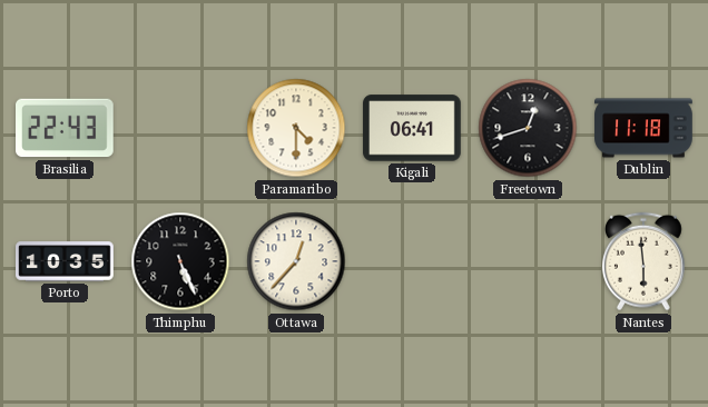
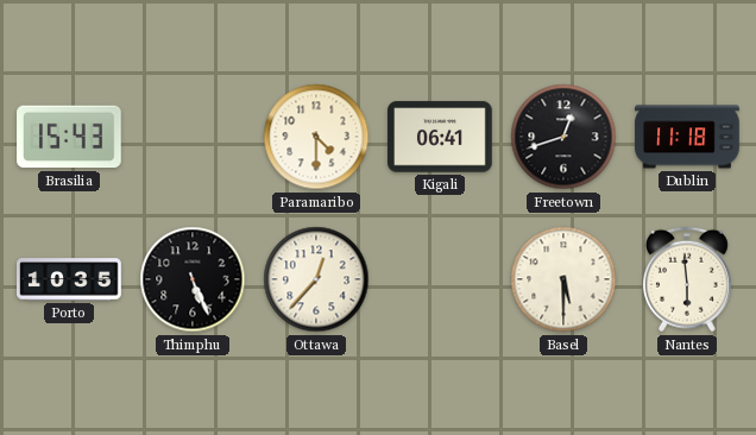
Brasilia: 22:43 -> 15:43 (70, 137)
Basel: none -> 5:30 (563, 279)
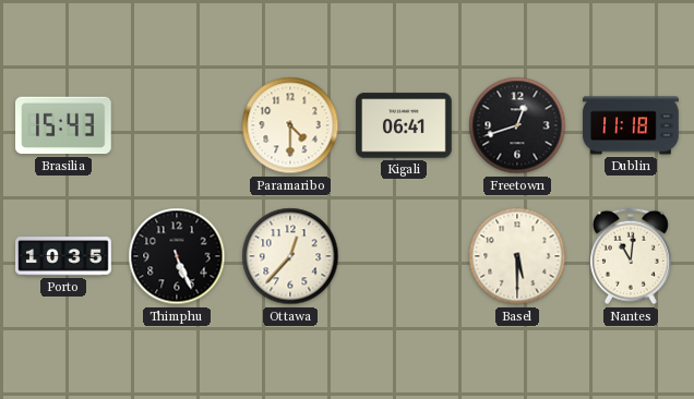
Nantes: 5:59 -> 11:01 (631, 256)
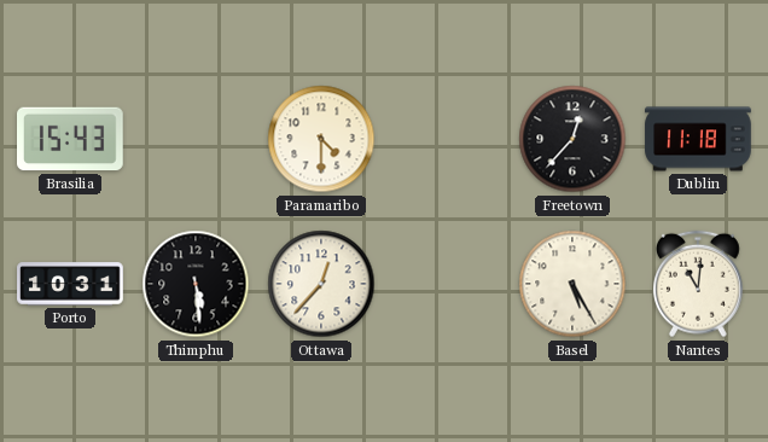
Kigali: 06:41 -> none (404, 125)
Freetown: 12:42 -> 12:37 (572, 139)
Porto: 10:35 -> 10:31 (70, 284)
Thimphu: 5:26 -> 5:29 (196, 284)
Basel: 5:30 -> 5:25 (572, 284)
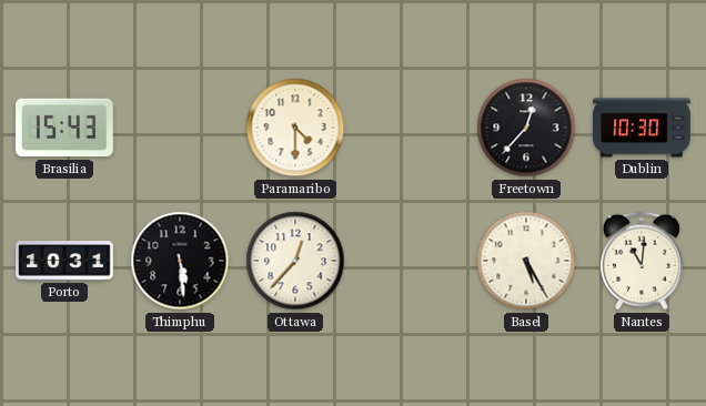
Dublin: 11:18 -> 10:30 (642, 128)
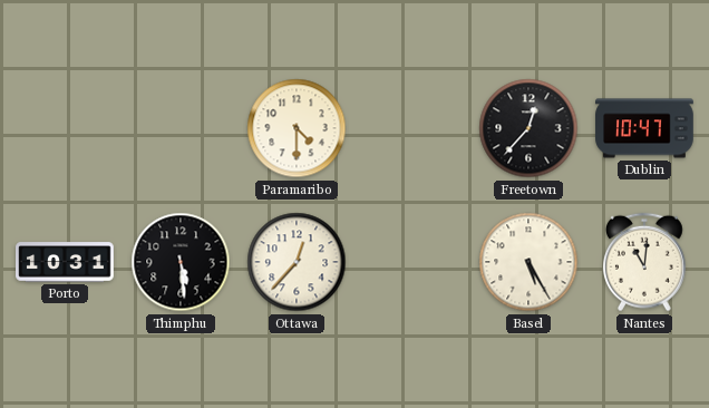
Brasilia: 15:43 -> none (65, 128)
Dublin: 10:30 -> 10:47 (644, 128)
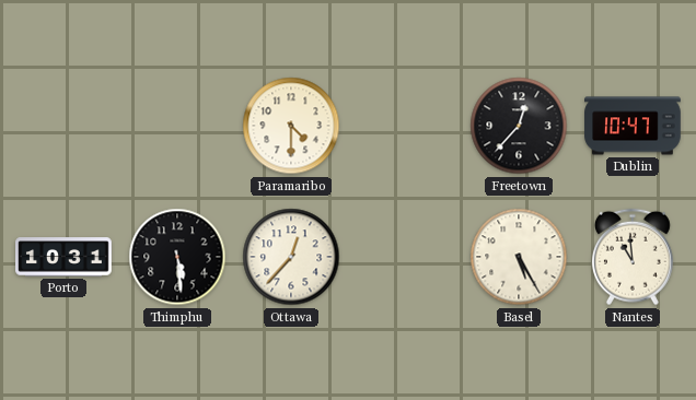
Nantes: 11:01 -> 10:59 (633, 257)
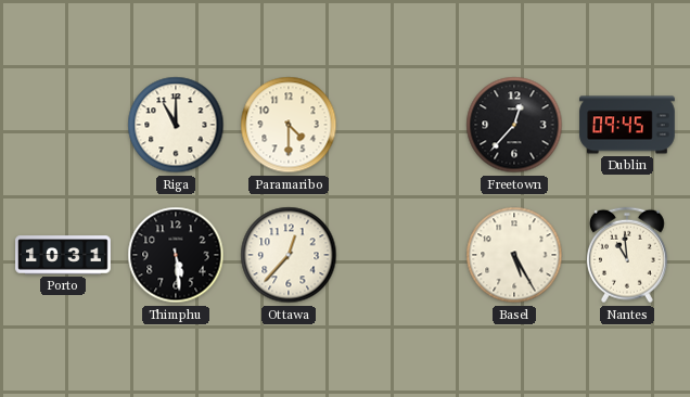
Riga: none -> 11:00 (176, 125)
Dublin: 10:47 -> 09:45 (627, 125)
